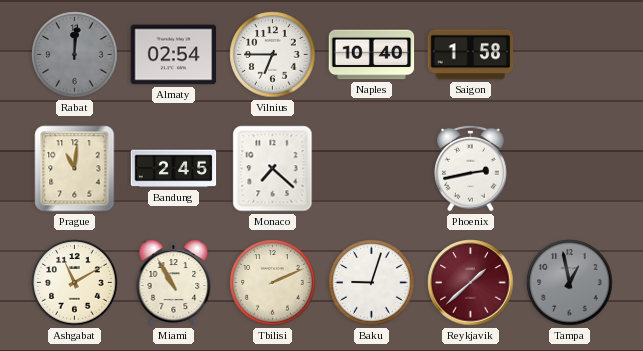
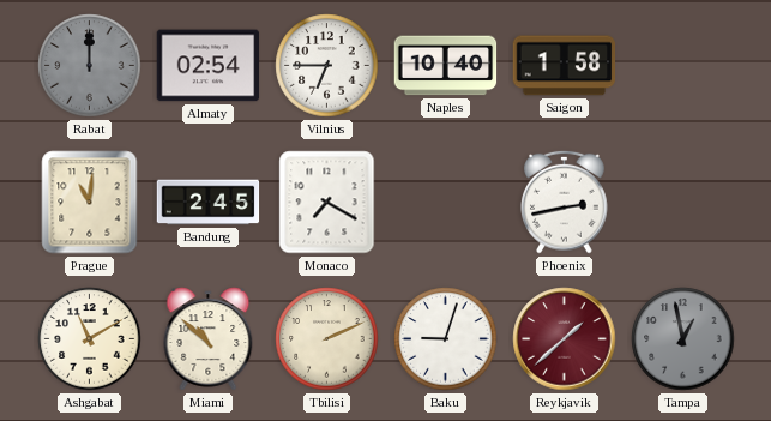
Rabat: 12:01 -> 12:00 (90, 66)
Monaco: 7:22 -> 7:20 (327, 203)
Miami: 10:55 -> 10:52 (209, 339)
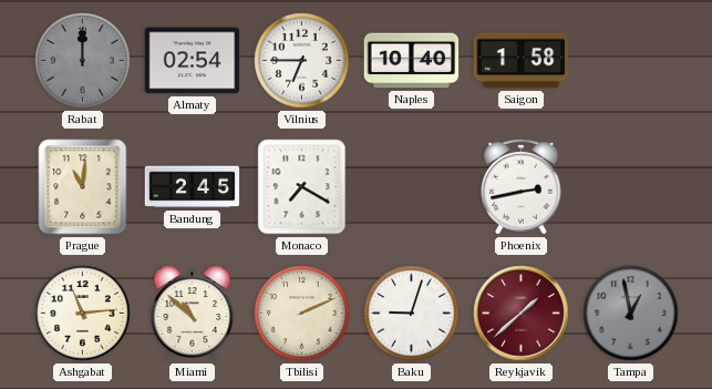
Ashgabat: 11:10 -> 11:14 (83, 314)
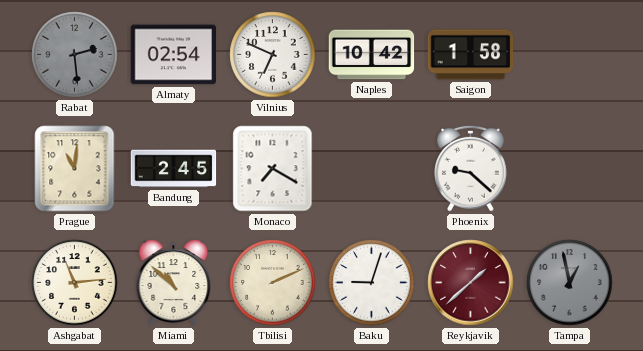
Rabat: 12:00 -> 2:29 (75, 55)
Vilnius: 6:45 -> 6:49 (273, 55)
Naples: 10:40 -> 10:42 (372, 55)
Phoenix: 2:43 -> 9:22 (471, 168)
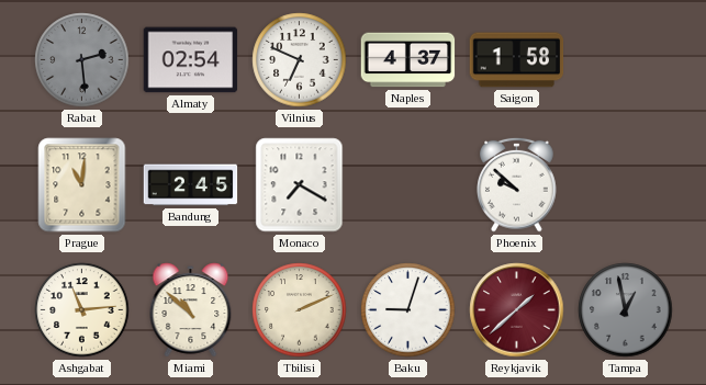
Naples: 10:42 -> 4:37 (408, 60)
Phoenix: 9:22 -> 9:52 (517, 184)
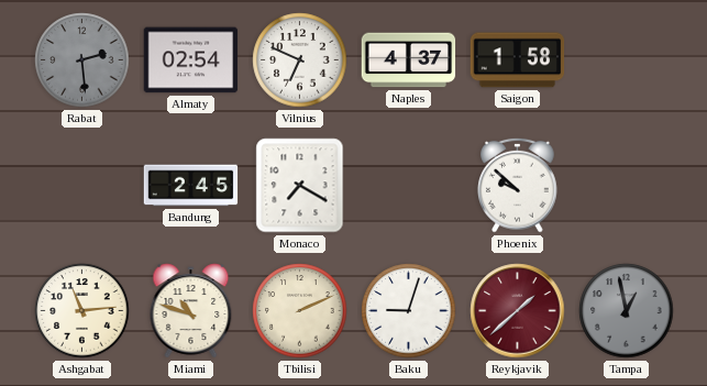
Prague: 11:01 -> none (82, 185)
Miami: 10:52 -> 10:48 (191, 311)
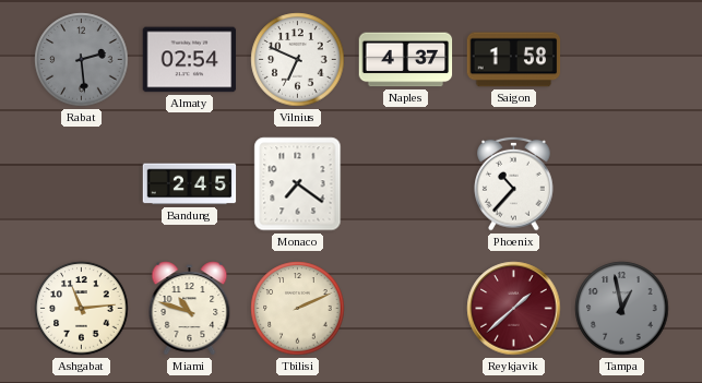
Monaco: 7:20 -> 7:21 (298, 184)
Phoenix: 9:52 -> 10:37 (514, 183)
Baku: 9:03 -> none (409, 311)
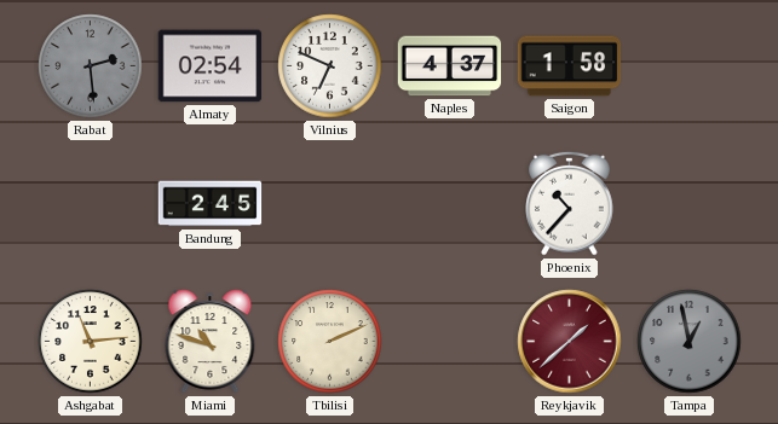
Monaco: 7:21 -> none (298, 184)
